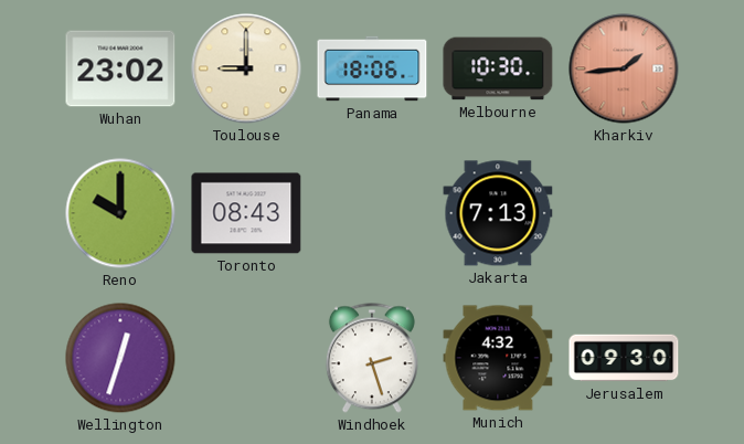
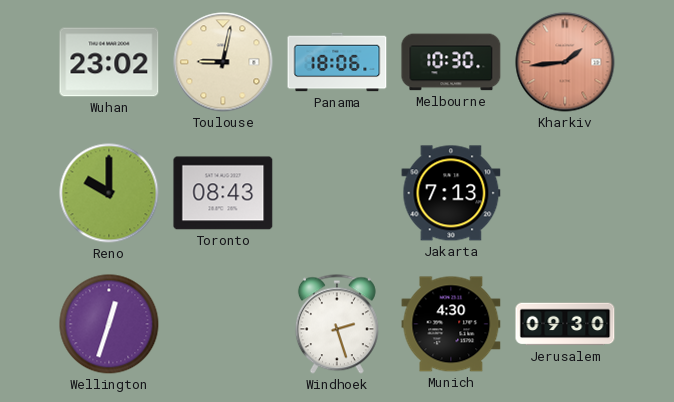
Toulouse: 9:00 -> 9:02 (223, 62)
Munich: 4:32 -> 4:30 (451, 324)
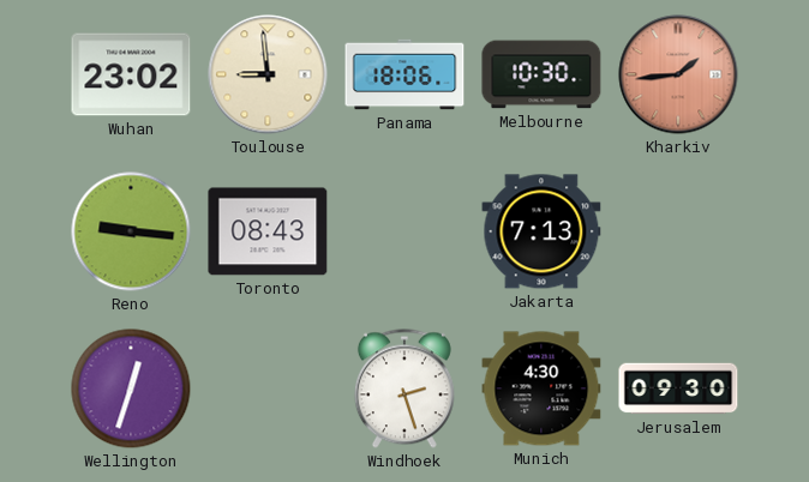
Toulouse: 9:02 -> 8:59 (268, 74)
Reno: 10:00 -> 9:16 (131, 231)
